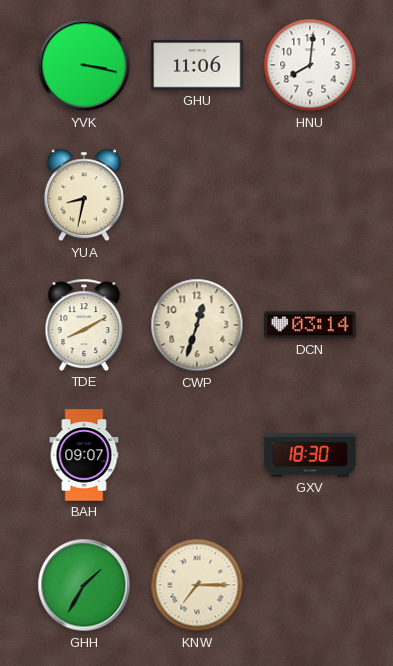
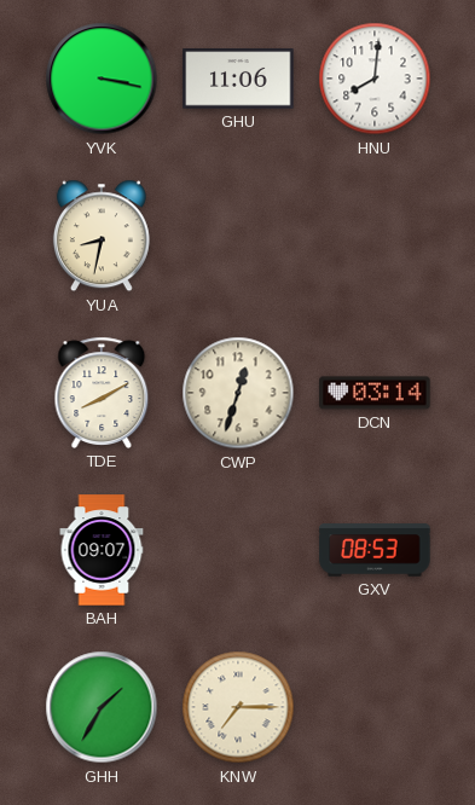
GXV: 18:30 -> 08:53 (375, 550)
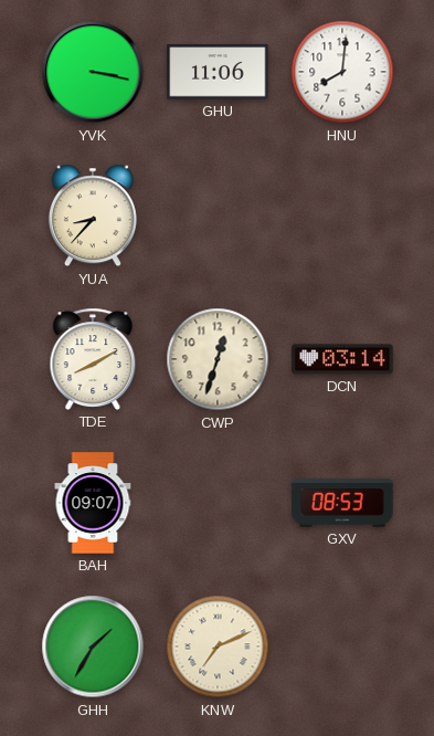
YUA: 8:32 -> 8:37 (93, 215)
KNW: 7:15 -> 7:11 (218, 646)
